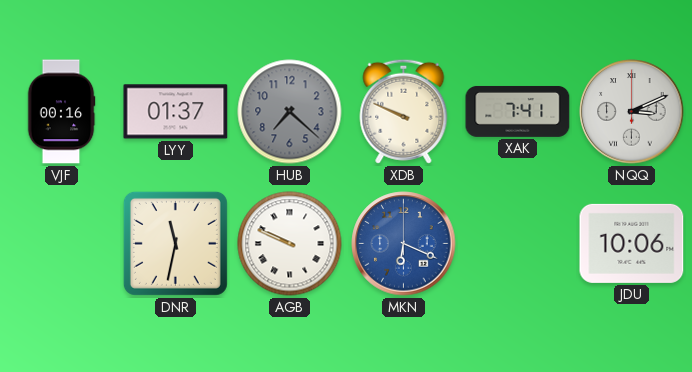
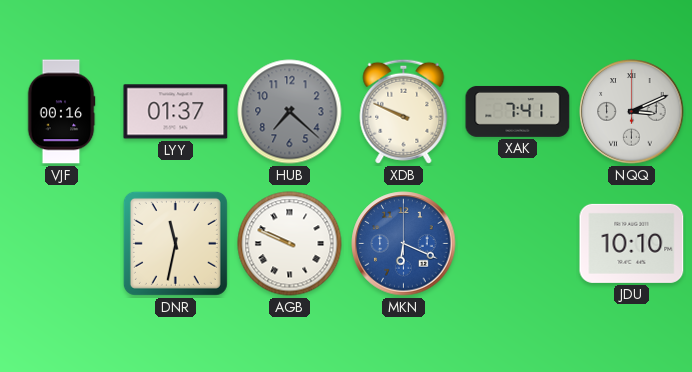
JDU: 10:06 -> 10:10 (632, 243)
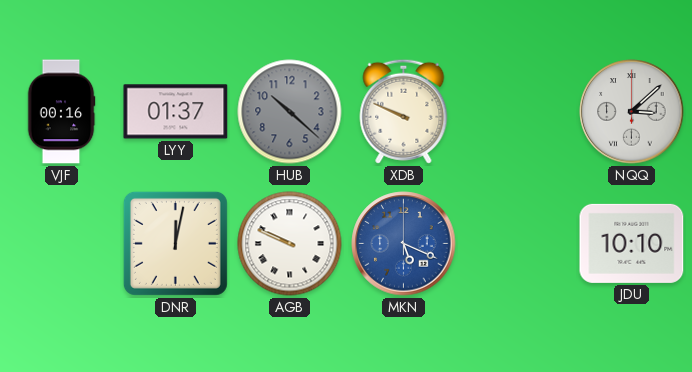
HUB: 7:22 -> 10:22 (290, 112)
XAK: 7:41 -> none (518, 111)
NQQ: 3:11 -> 3:08 (632, 112)
DNR: 11:32 -> 12:02 (175, 243)
MKN: 6:19 -> 5:19 (404, 244)
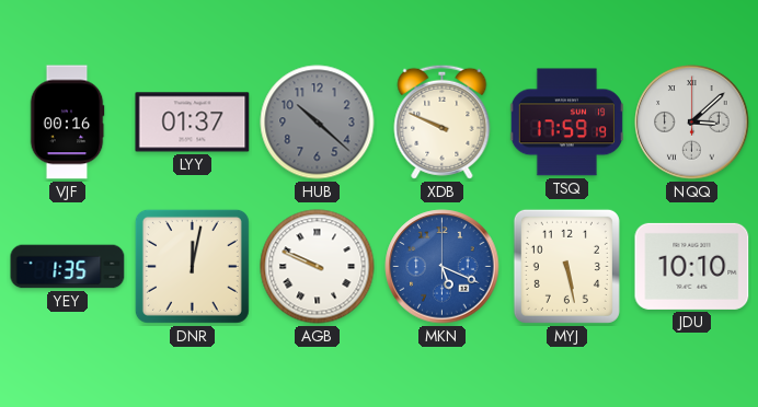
TSQ: none -> 17:59 (566, 123)
YEY: none -> 1:35 (68, 267)
MYJ: none -> 5:28 (566, 266)
